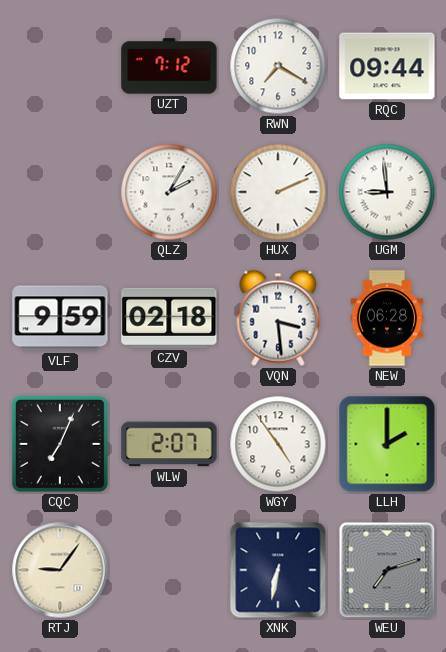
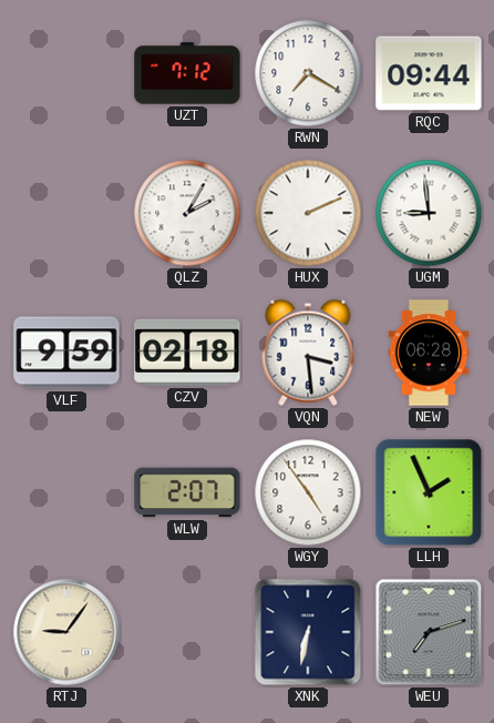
CQC: 7:04 -> none (60, 444)
LLH: 2:00 -> 1:56 (429, 492)
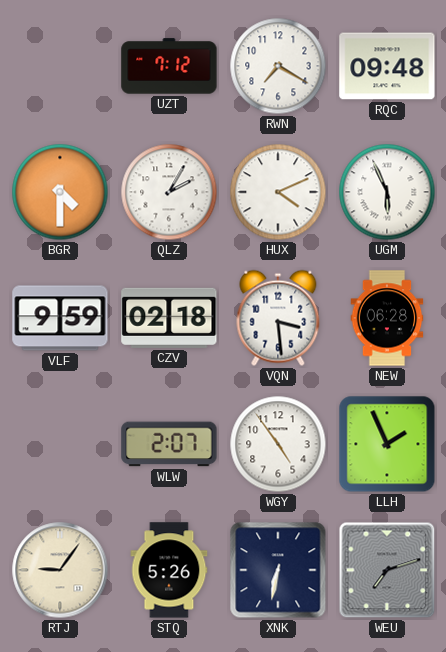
RQC: 09:44 -> 09:48 (387, 66)
BGR: none -> 4:30 (60, 192)
HUX: 2:11 -> 4:11 (278, 192)
UGM: 8:59 -> 5:56 (387, 192)
STQ: none -> 5:26 (169, 570)
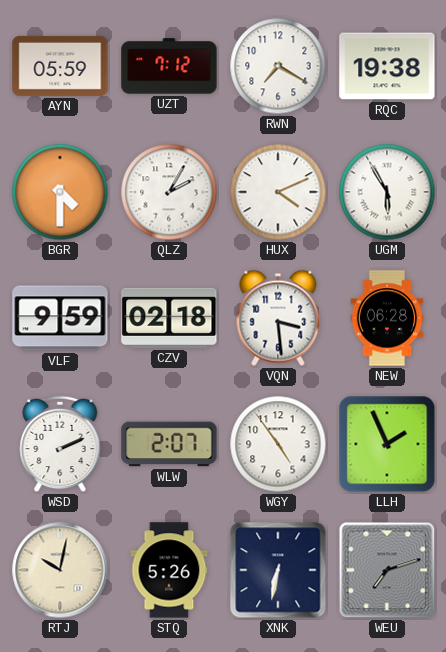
AYN: none -> 05:59 (60, 66)
RQC: 09:48 -> 19:38 (387, 66)
UGM: 5:56 -> 5:55 (387, 192)
WSD: none -> 2:11 (60, 444)
RTJ: 9:06 -> 10:02 (60, 570)
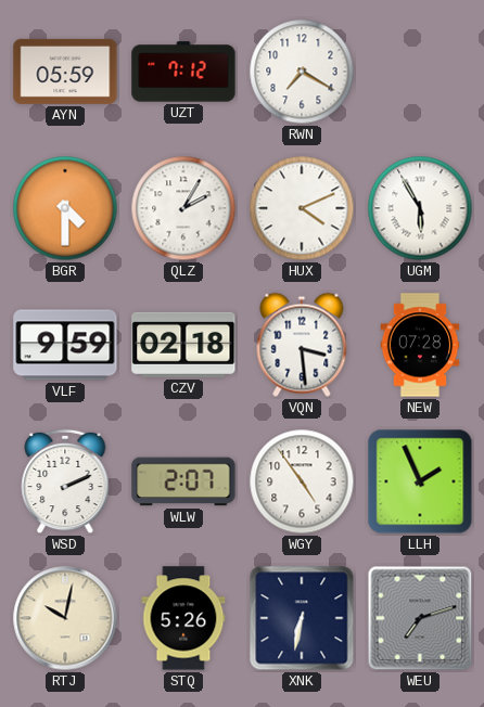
RQC: 19:38 -> none (387, 66)
NEW: 06:28 -> 07:28 (420, 345)
